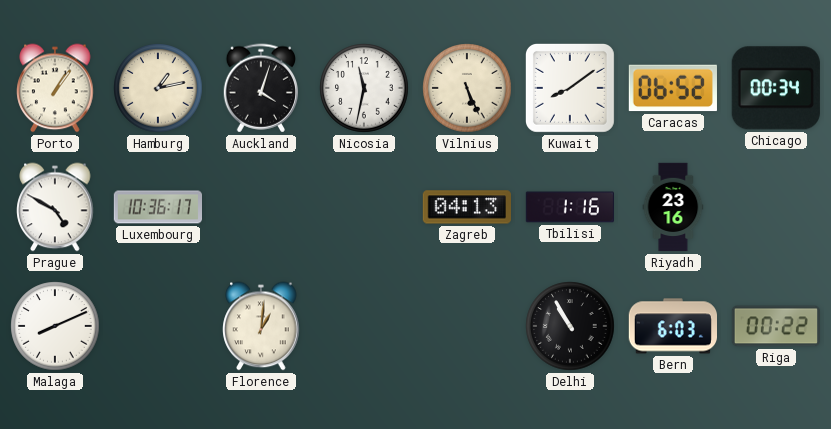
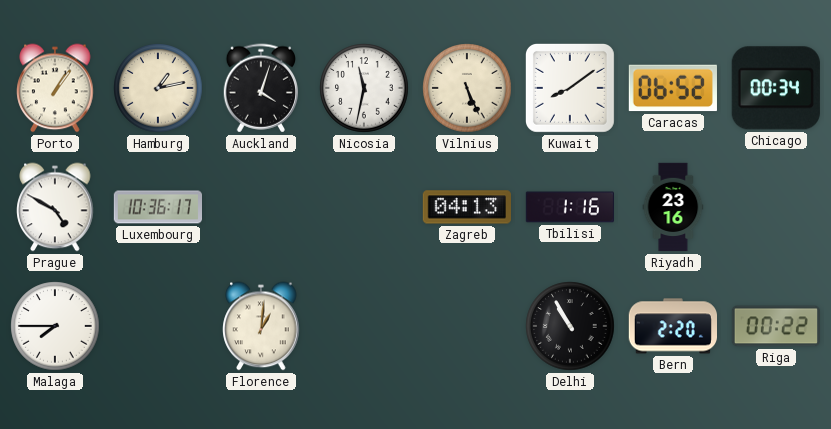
Malaga: 8:11 -> 7:45 (55, 326)
Bern: 6:03 -> 2:20 (672, 326)
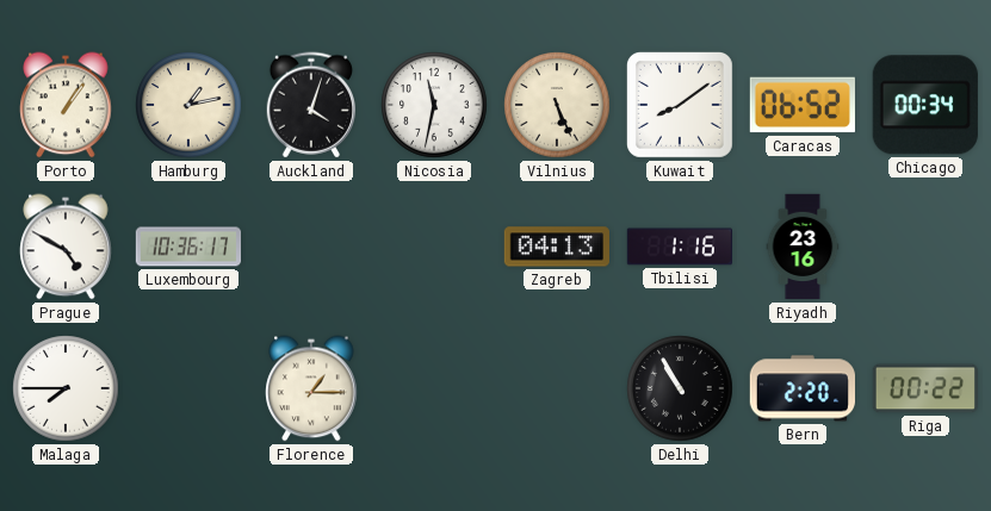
Florence: 1:01 -> 1:15 (311, 388)
